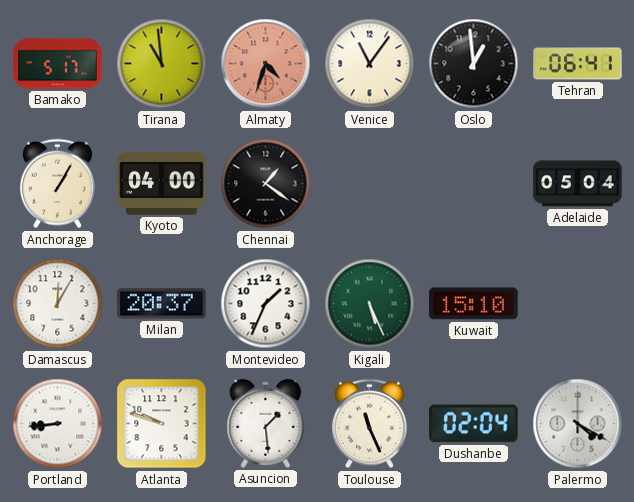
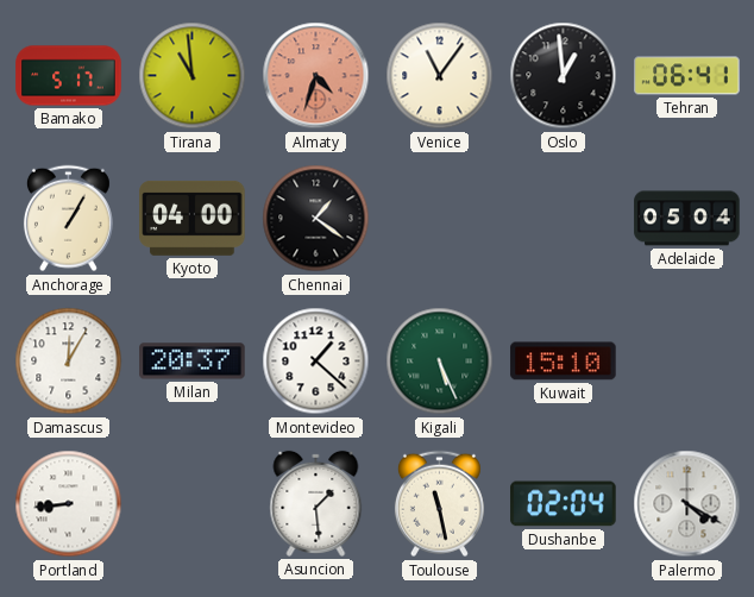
Montevideo: 1:34 -> 1:22 (316, 362)
Atlanta: 9:48 -> none (162, 424)
Toulouse: 11:26 -> 11:28 (439, 504)
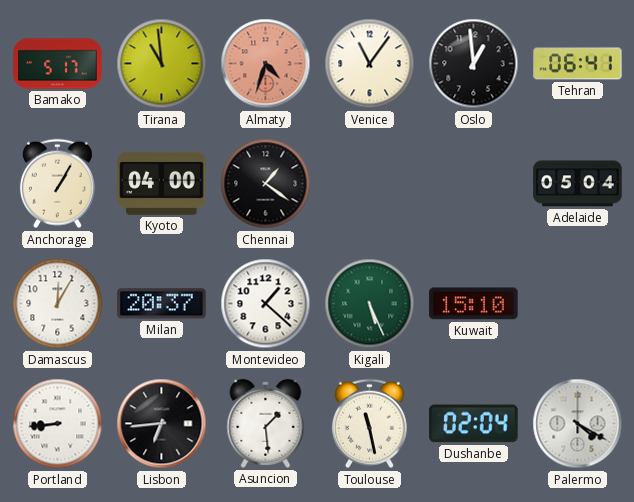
Lisbon: none -> 6:44 (162, 424)
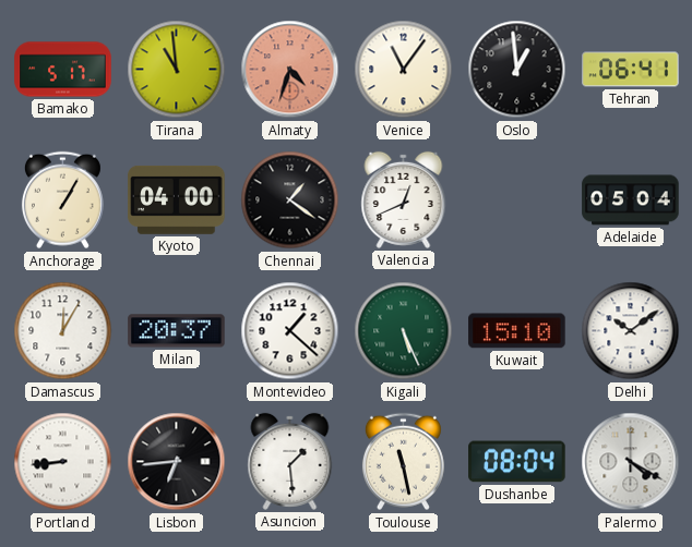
Valencia: none -> 12:41 (404, 199)
Delhi: none -> 10:09 (631, 331)
Dushanbe: 02:04 -> 08:04 (517, 462)
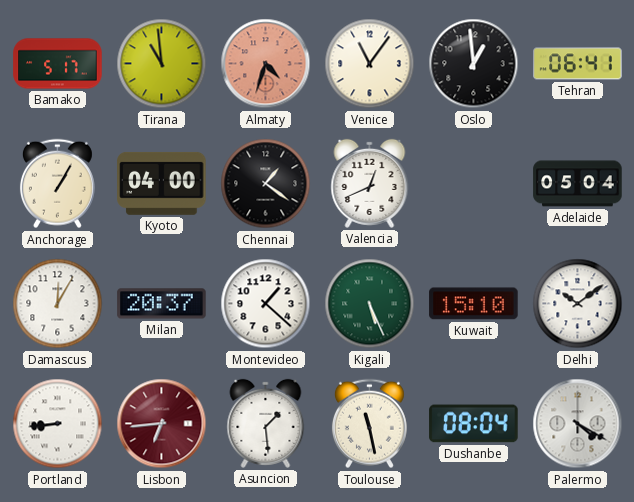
Lisbon dial: black -> burgundy (162, 424)
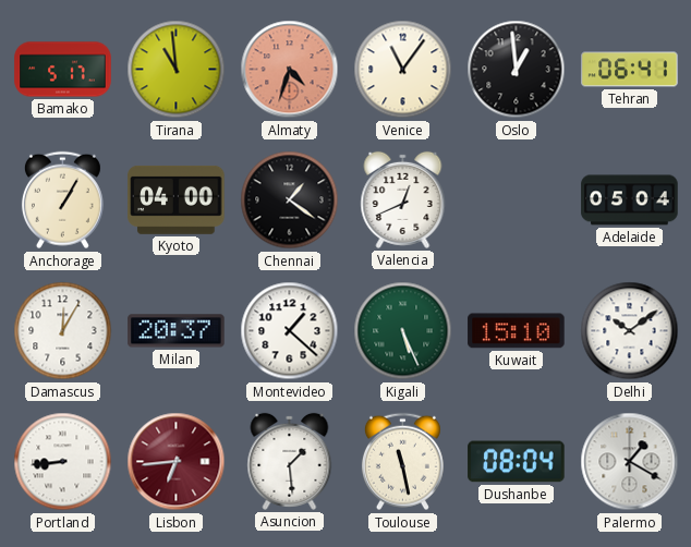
Palermo: 4:20 -> 1:20 (630, 462)
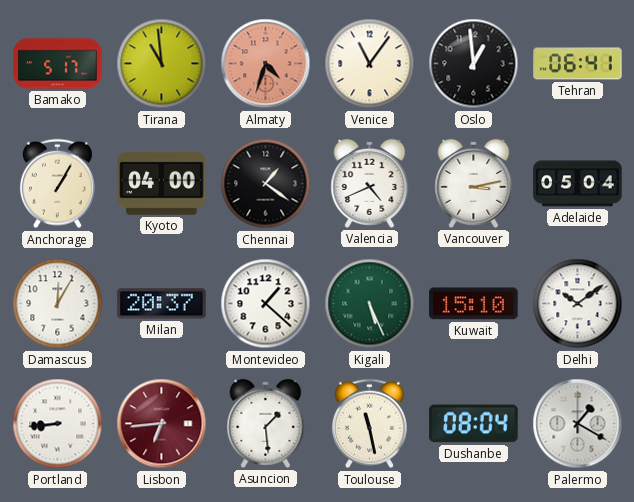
Valencia: 12:41 -> 4:41 (370, 183)
Vancouver: none -> 3:13 (474, 183)
